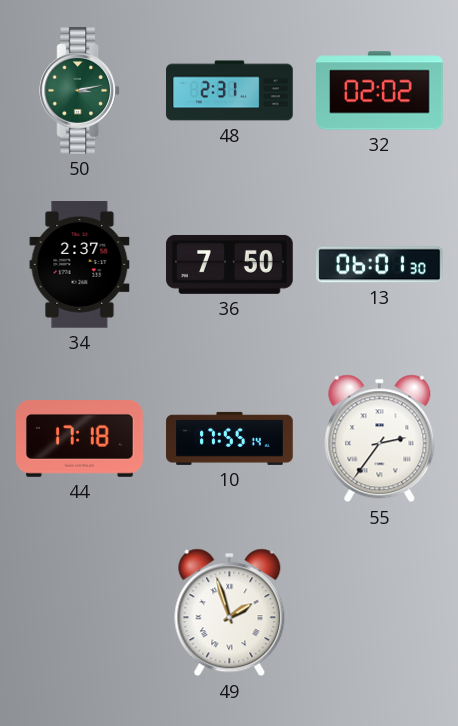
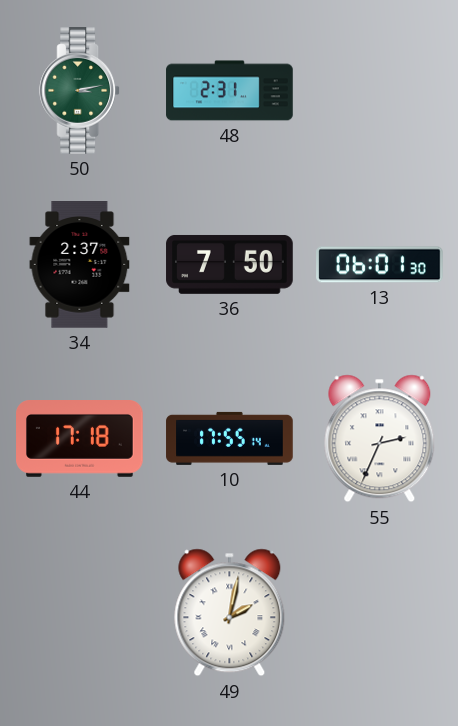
32: 02:02 -> none (380, 91)
55: 2:36 -> 2:34 (380, 439)
49: 1:57 -> 2:02 (230, 613)
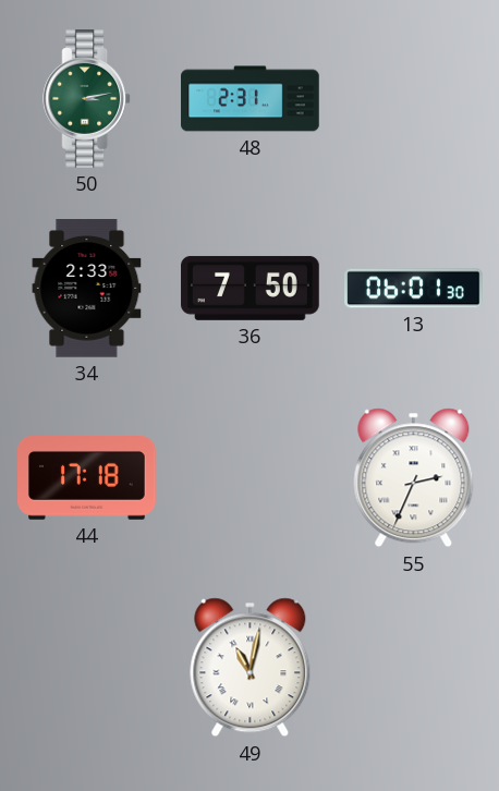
34: 2:37 -> 2:33 (87, 289)
10: 17:55 -> none (230, 438)
49: 2:02 -> 11:02 (251, 668)
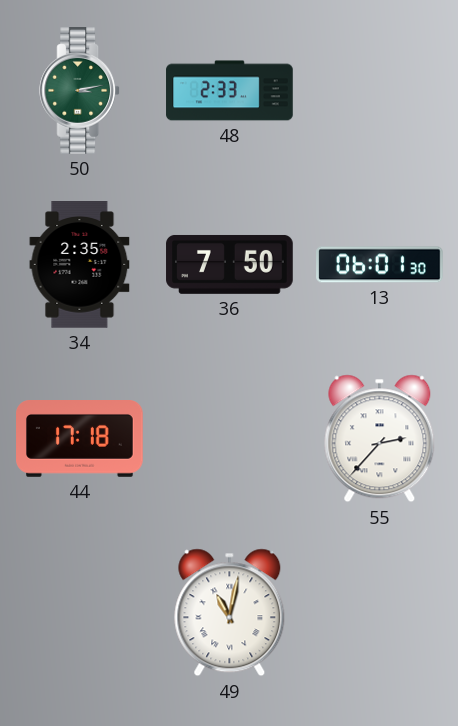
48: 2:31 -> 2:33 (230, 91)
34: 2:33 -> 2:35 (80, 265)
55: 2:34 -> 2:37 (380, 439)
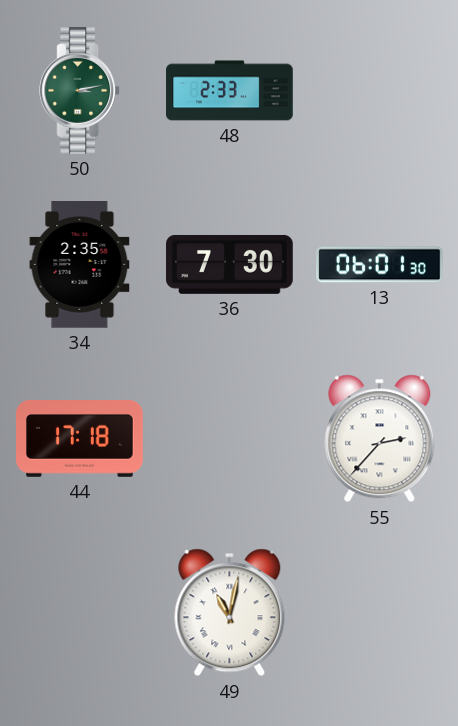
36: 7:50 -> 7:30 (230, 264)
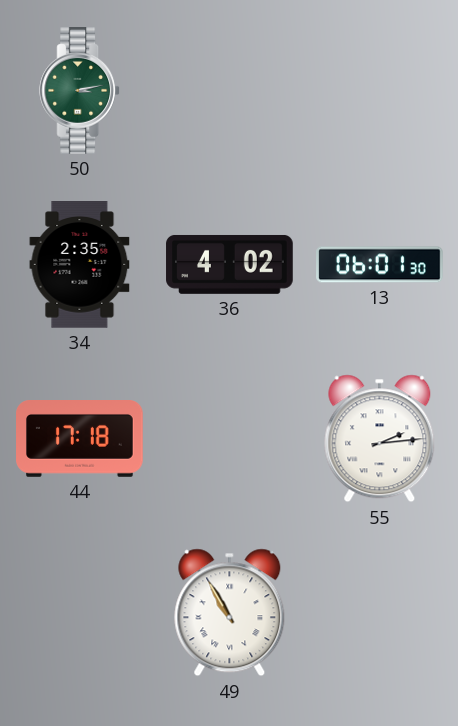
48: 2:33 -> none (230, 91)
36: 7:30 -> 4:02 (230, 264)
55: 2:37 -> 2:14 (380, 439)
49: 11:02 -> 10:55 (230, 613)
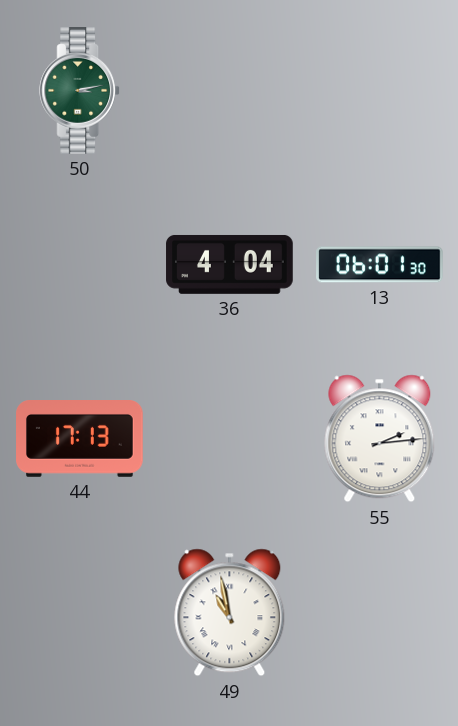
34: 2:35 -> none (80, 265)
36: 4:02 -> 4:04 (230, 264)
44: 17:18 -> 17:13 (80, 439)
49: 10:55 -> 10:58 (230, 613)
